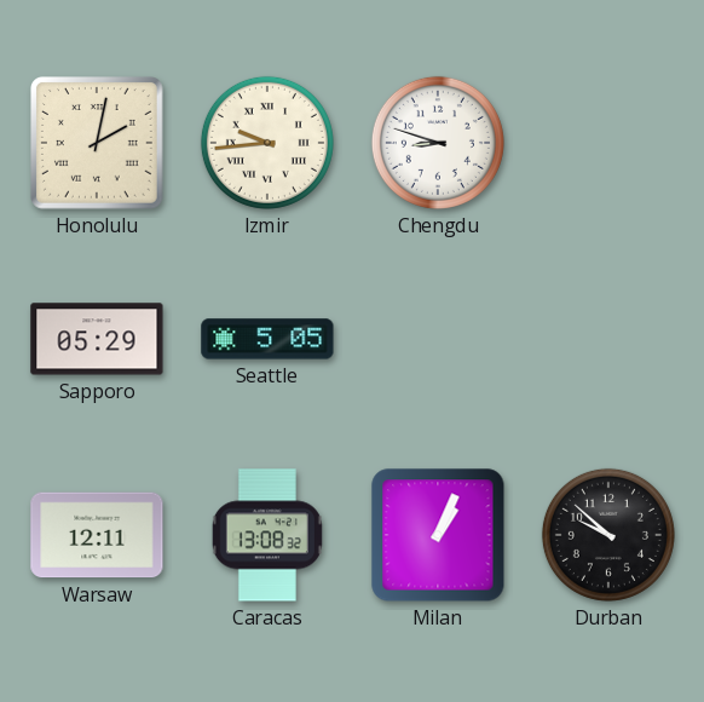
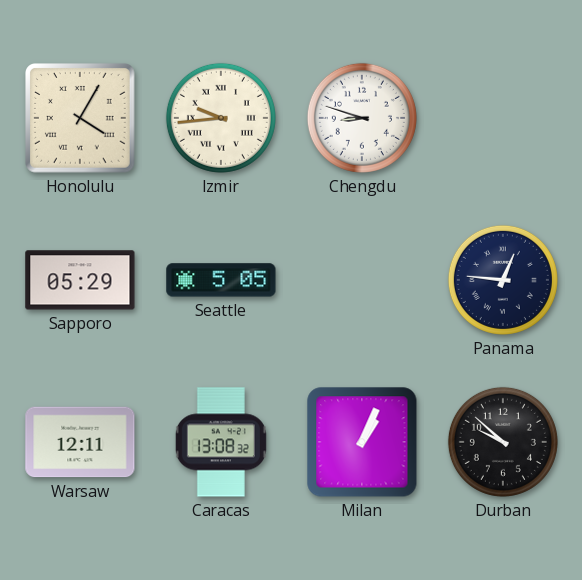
Honolulu: 2:02 -> 4:05 (81, 119)
Panama: none -> 12:46 (503, 280)
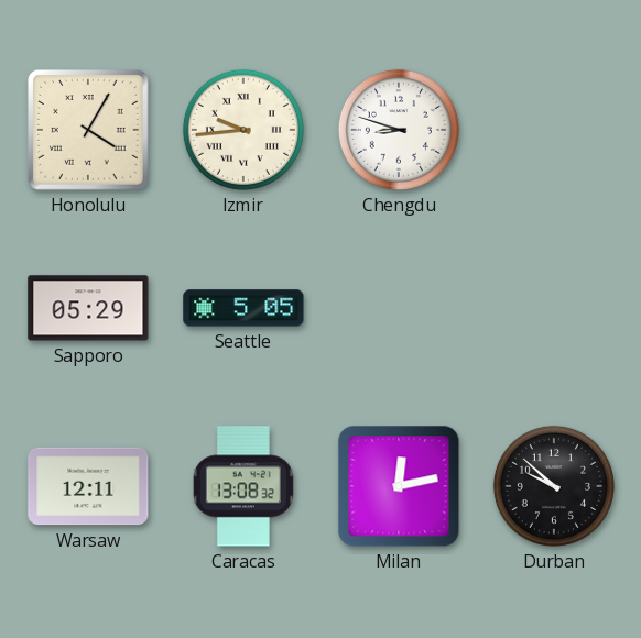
Panama: 12:46 -> none (503, 280)
Milan: 1:04 -> 12:13 (399, 486)
